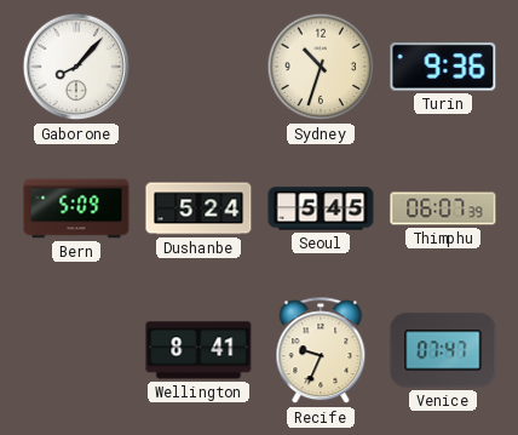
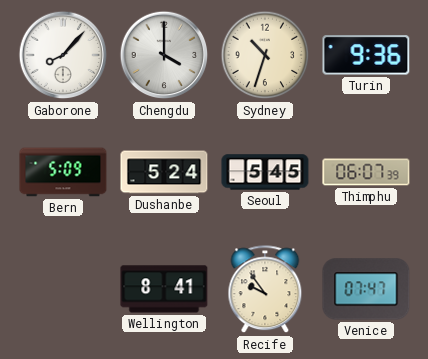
Chengdu: none -> 4:00 (164, 55)
Recife: 9:34 -> 9:54 (265, 290)
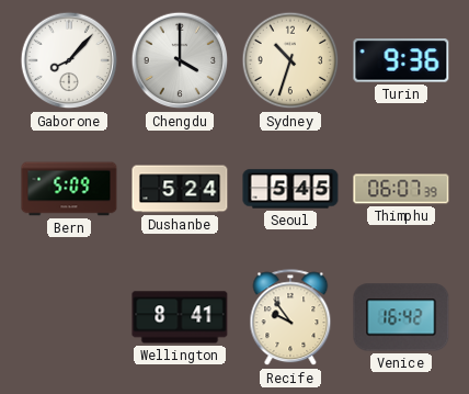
Venice: 07:47 -> 16:42 (401, 317)
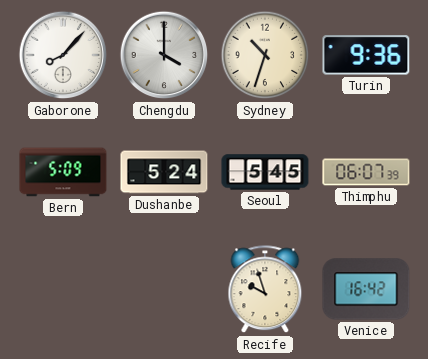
Wellington: 8:41 -> none (180, 317)
Recife: 9:54 -> 9:57 (265, 290)
